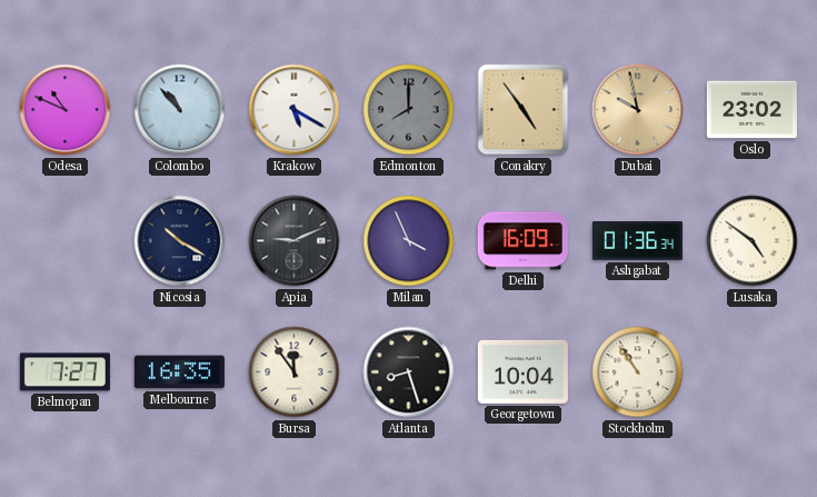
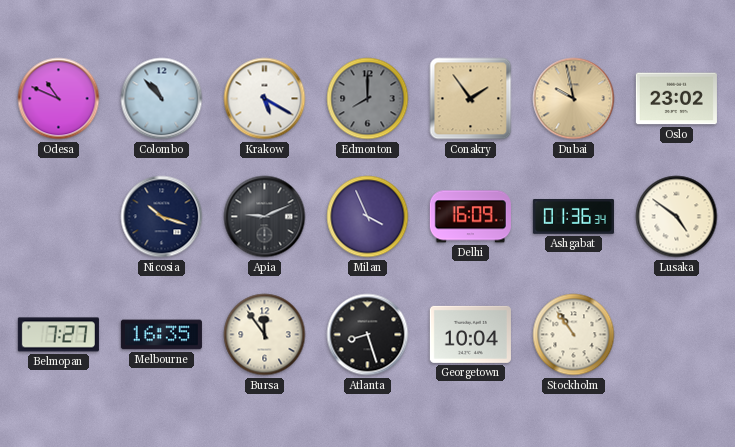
Conakry: 4:54 -> 1:54 (471, 99)
Nicosia: 10:20 -> 10:18 (162, 217)
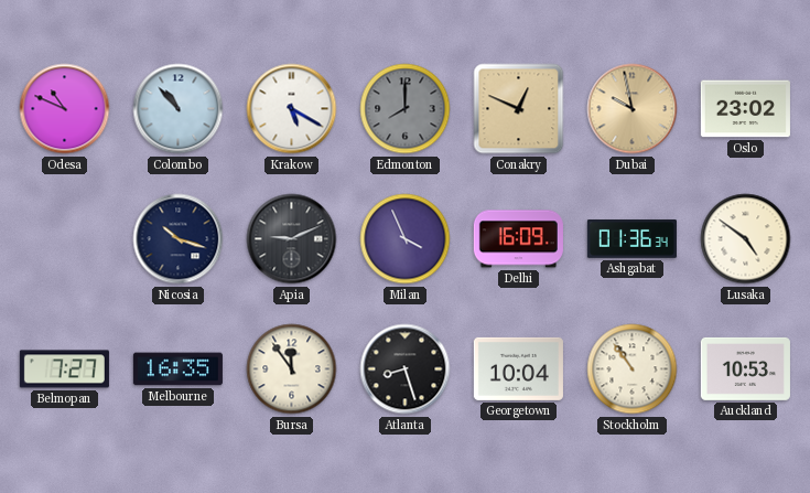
Conakry: 1:54 -> 12:49 (519, 109)
Auckland: none -> 10:53 (745, 368)
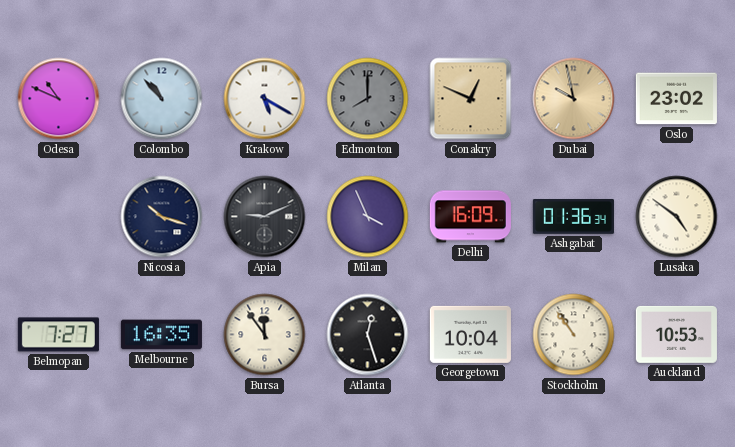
Atlanta: 8:27 -> 12:27 (368, 335)
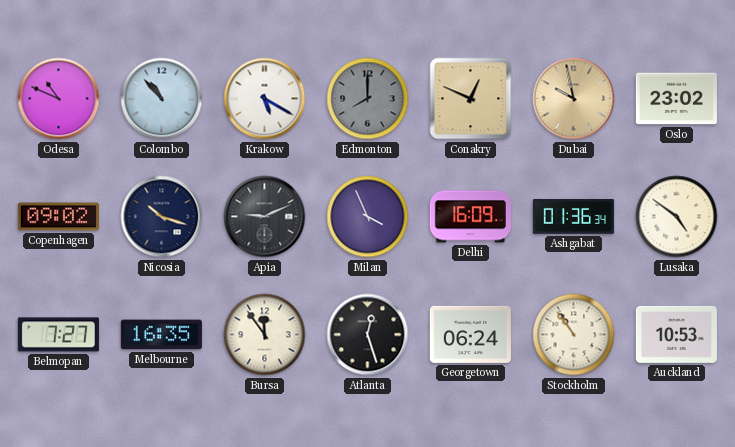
Copenhagen: none -> 09:02 (58, 217)
Georgetown: 10:04 -> 06:24 (470, 334)
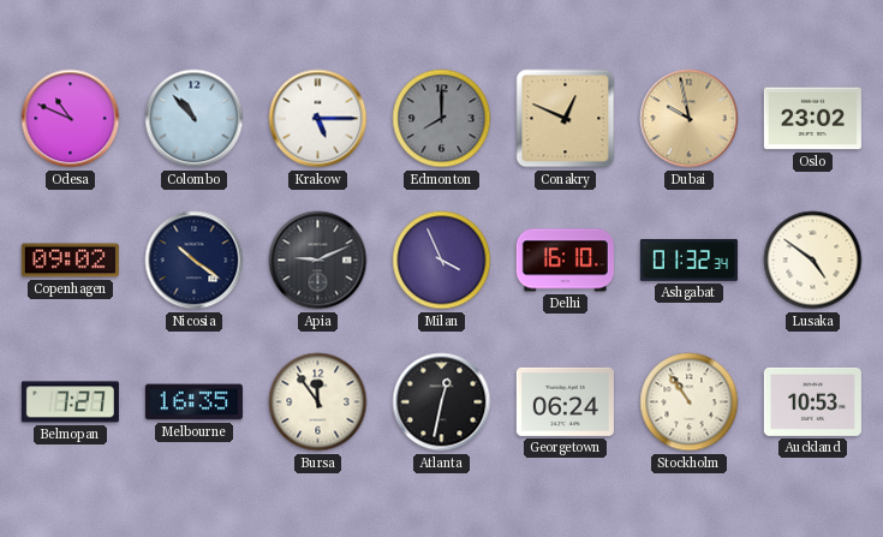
Krakow: 5:20 -> 5:15 (318, 119)
Nicosia: 10:18 -> 10:21 (195, 261)
Delhi: 16:09 -> 16:10 (565, 261)
Ashgabat: 01:36 -> 01:32 (688, 261)
Atlanta: 12:27 -> 12:32 (442, 402)
